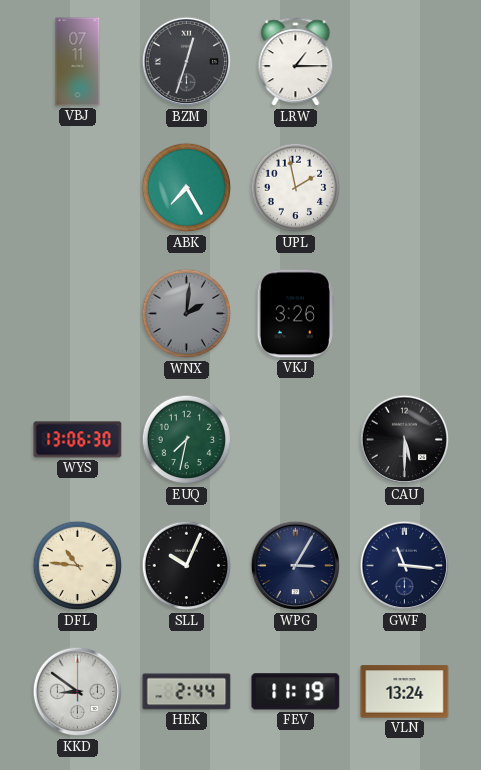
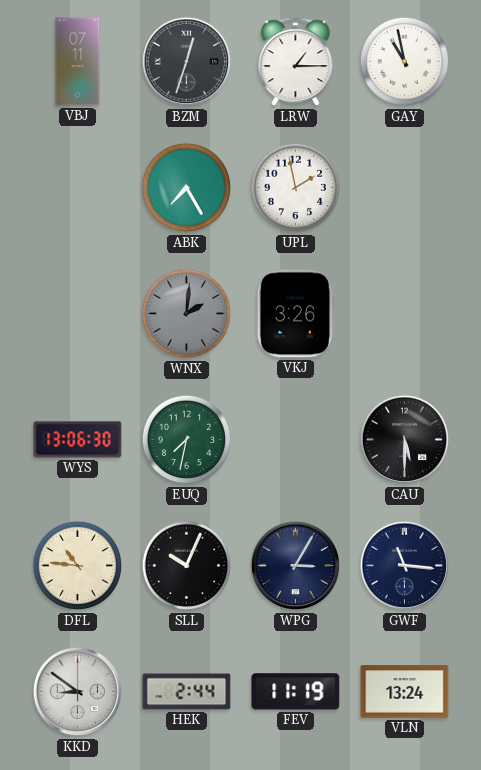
GAY: none -> 10:58 (405, 62)
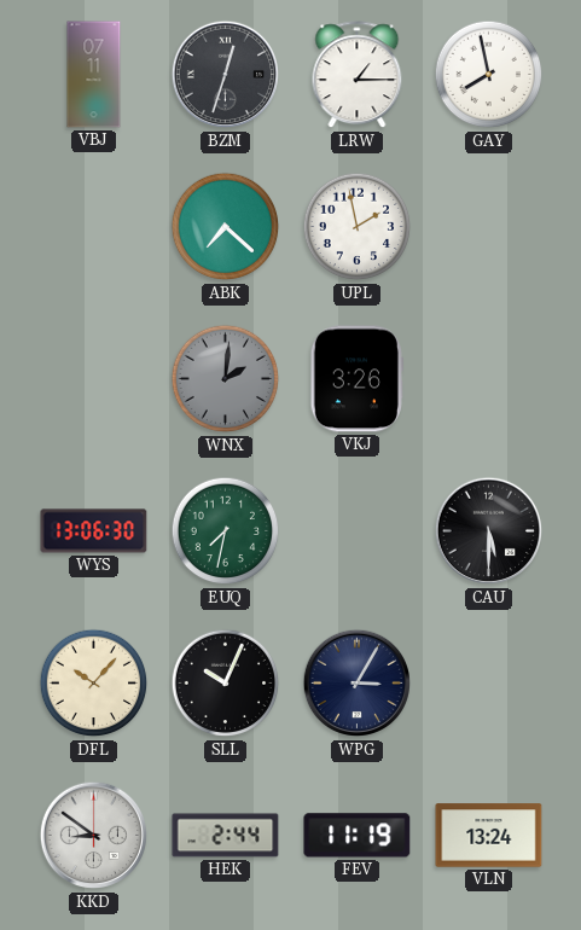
GAY: 10:58 -> 7:58 (489, 75)
ABK: 7:25 -> 7:22 (226, 227)
DFL: 10:46 -> 10:07 (94, 684)
GWF: 11:16 -> none (405, 566)
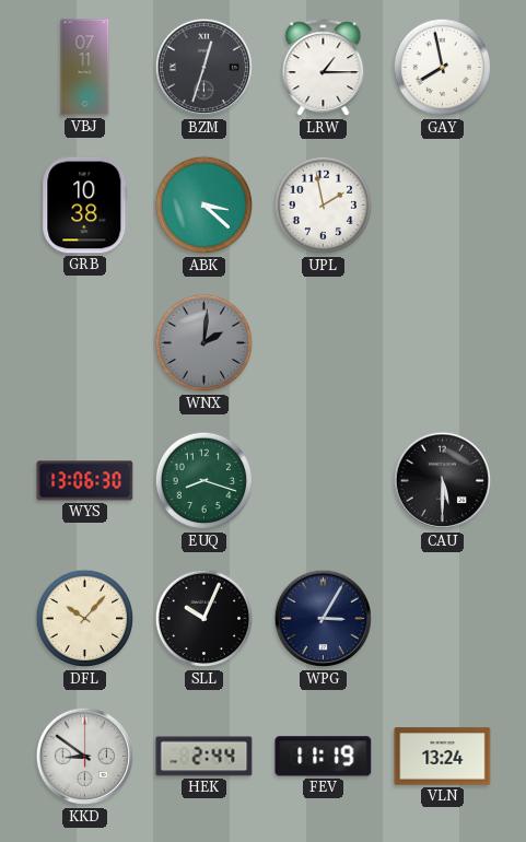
GRB: none -> 10:38 (85, 206)
ABK: 7:22 -> 3:22 (204, 206)
VKJ: 3:26 -> none (356, 379)
EUQ: 7:32 -> 8:18 (204, 481)
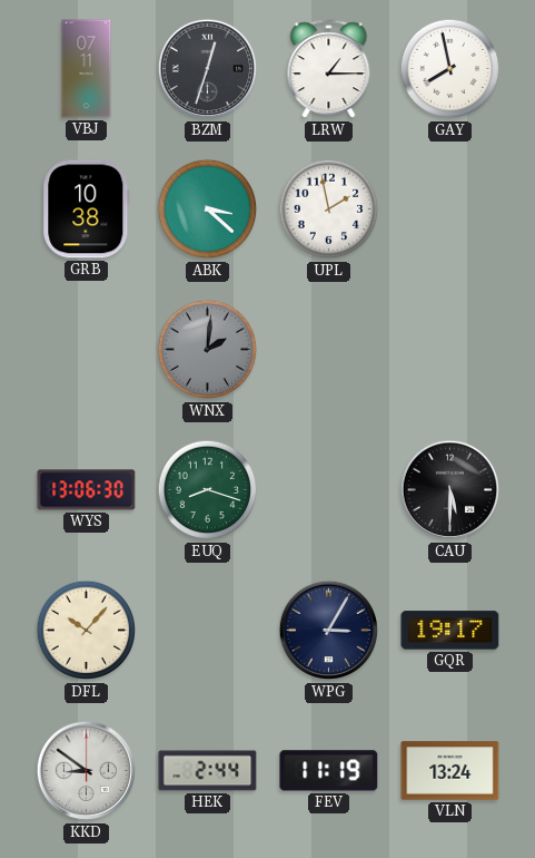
SLL: 10:04 -> none (204, 619)
GQR: none -> 19:17 (450, 631)
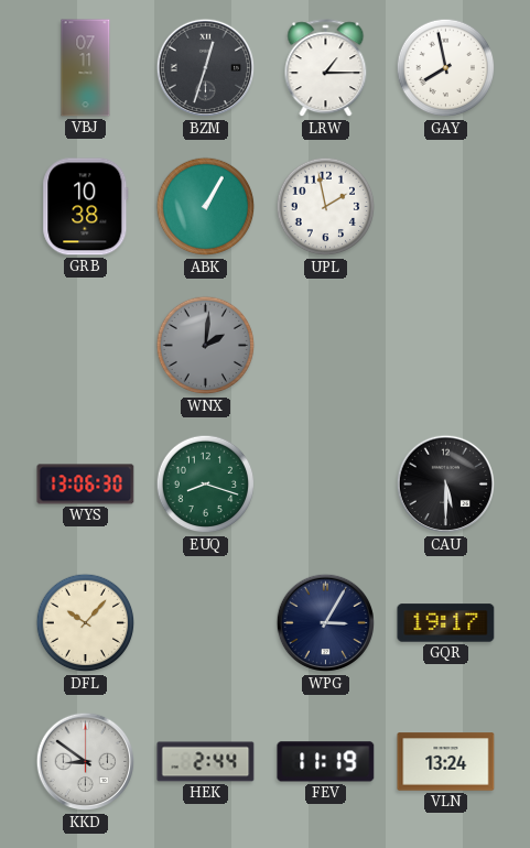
ABK: 3:22 -> 1:05 (206, 207)
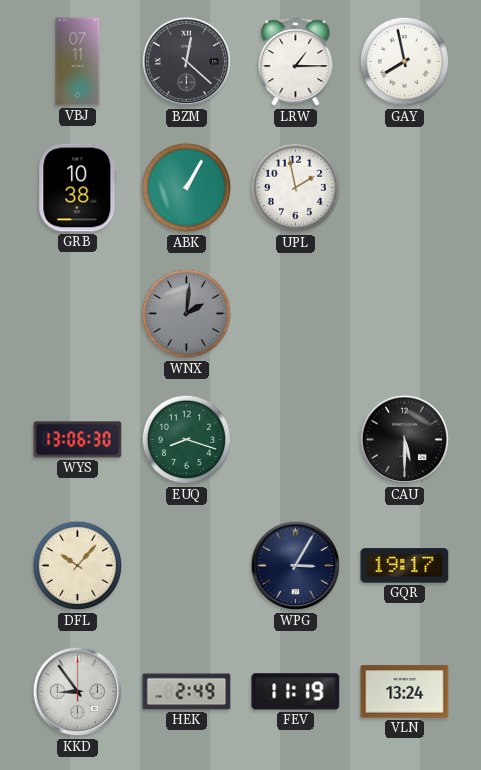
BZM: 12:33 -> 12:22 (187, 62)
KKD: 8:51 -> 8:54 (78, 692)
HEK: 2:44 -> 2:49 (187, 692)
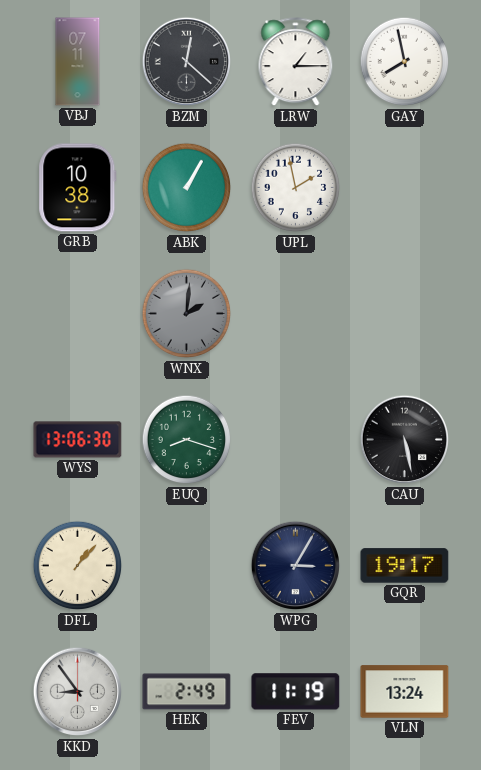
CAU: 5:30 -> 5:28 (405, 440)
DFL: 10:07 -> 1:07 (78, 566)
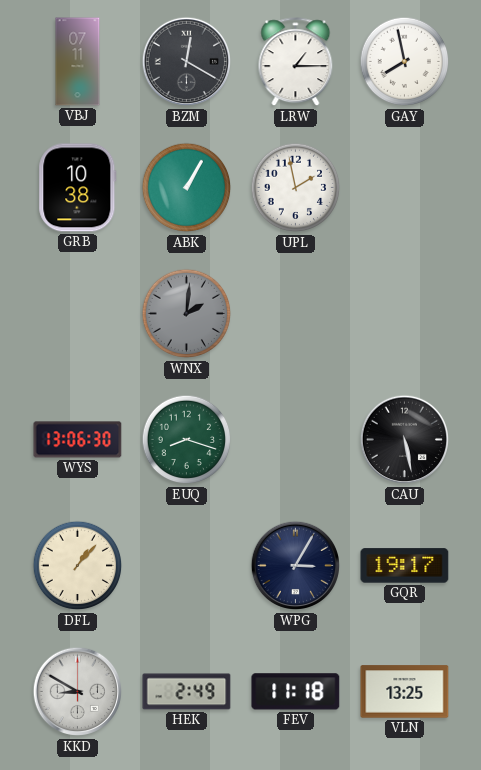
BZM: 12:22 -> 12:20 (187, 62)
KKD: 8:54 -> 8:50 (78, 692)
FEV: 11:19 -> 11:18 (296, 692)
VLN: 13:24 -> 13:25 (405, 692)
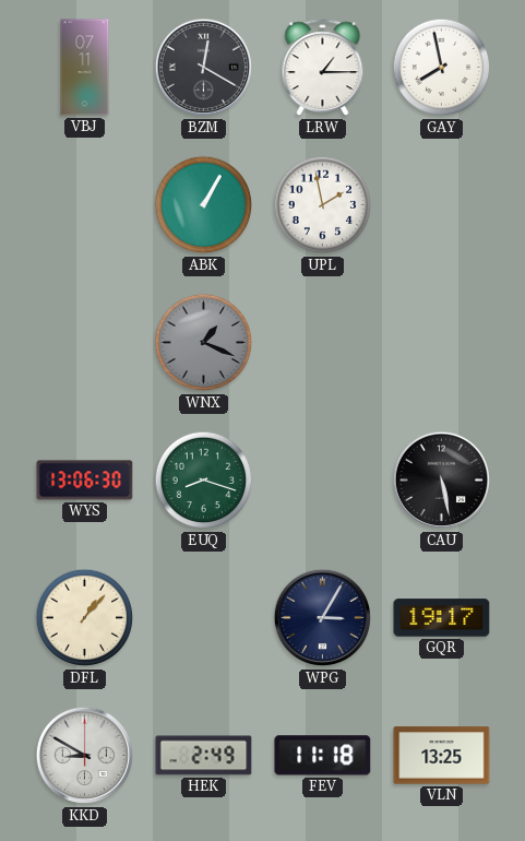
GRB: 10:38 -> none (78, 188)
WNX: 2:01 -> 1:19 (204, 343)
